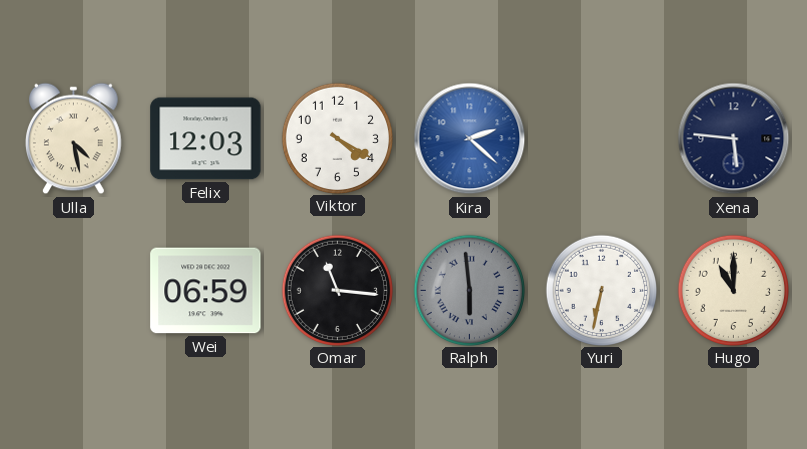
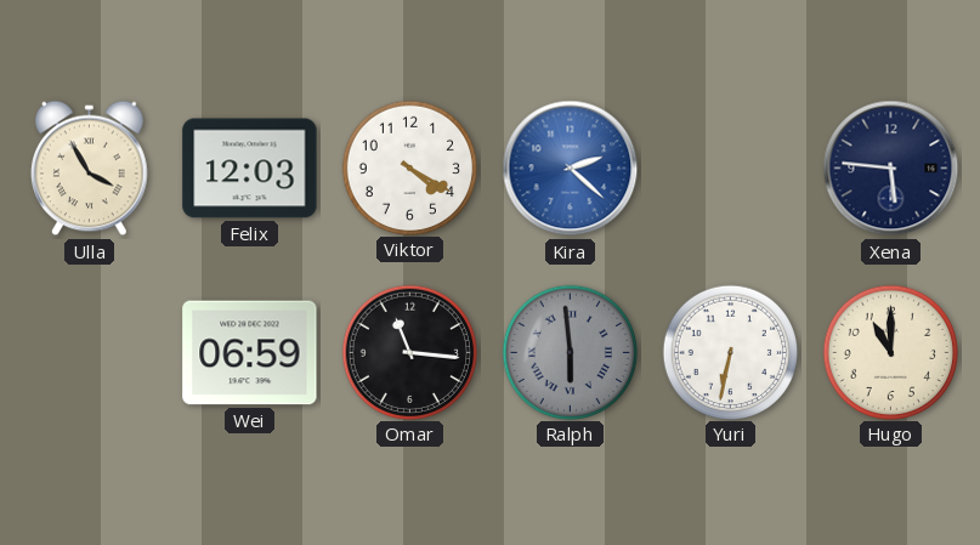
Ulla: 4:28 -> 3:55 (90, 169)
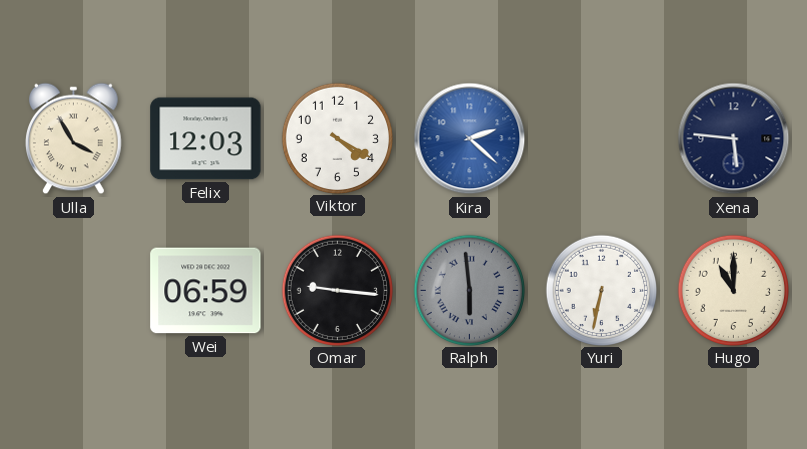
Omar: 11:16 -> 9:16 (337, 290)
